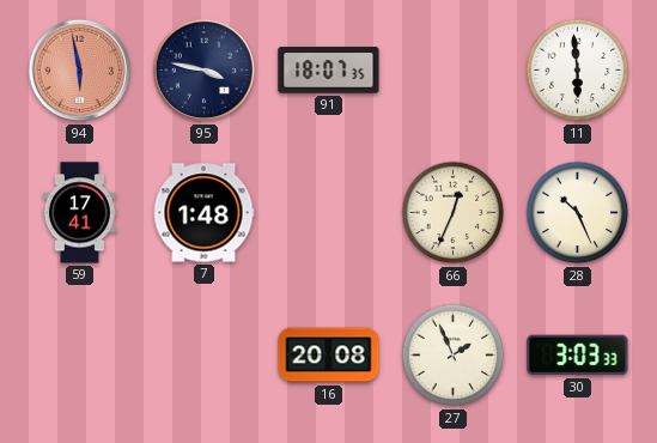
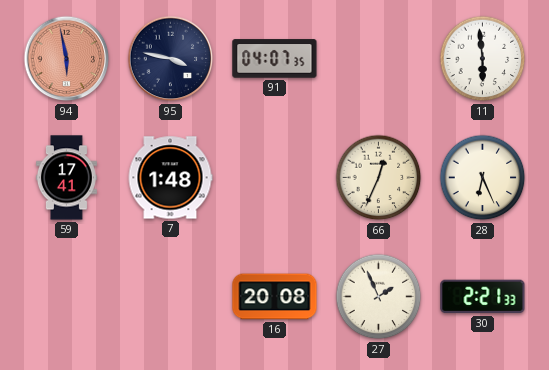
91: 18:07 -> 04:07 (275, 59)
28: 10:26 -> 6:26 (483, 178)
30: 3:03 -> 2:21 (483, 297)
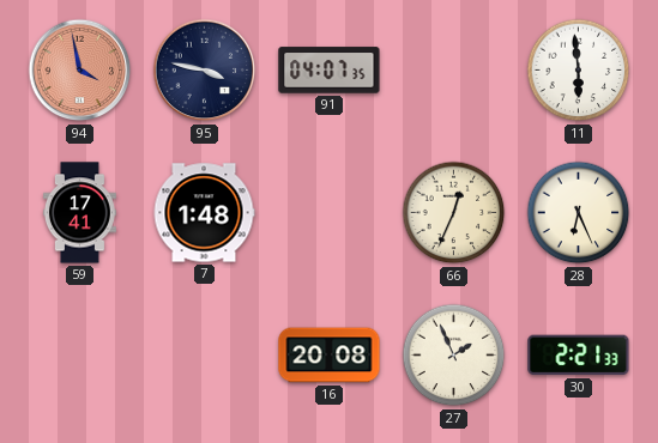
94: 5:58 -> 3:58 (80, 71)
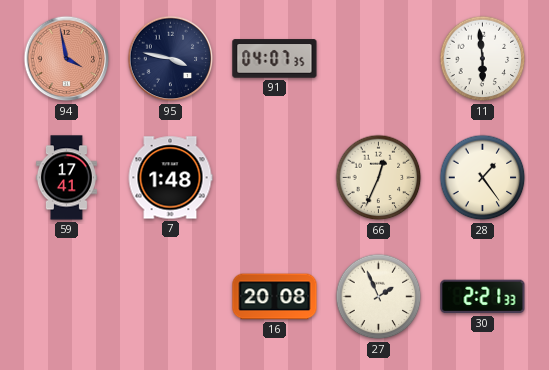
28: 6:26 -> 1:24 (483, 178)
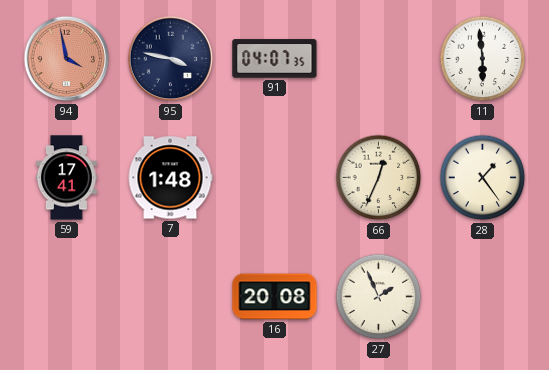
30: 2:21 -> none (483, 297)
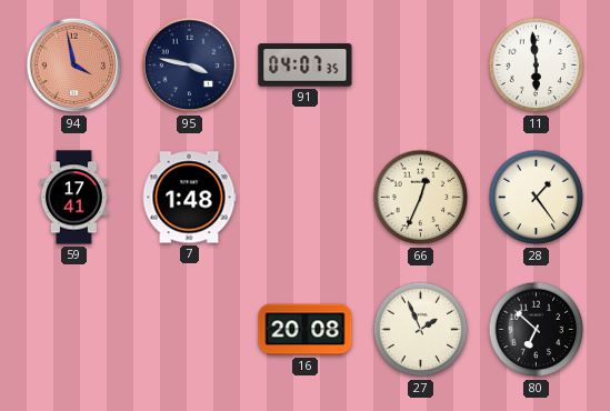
80: none -> 6:52 (537, 330)
